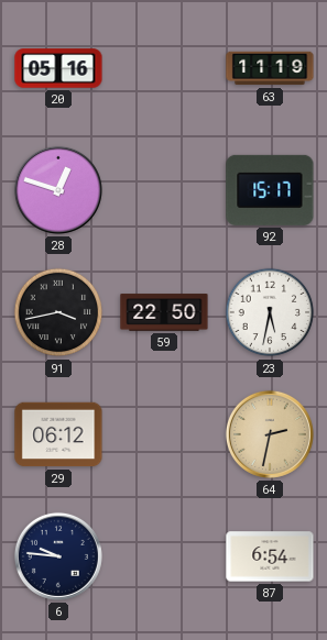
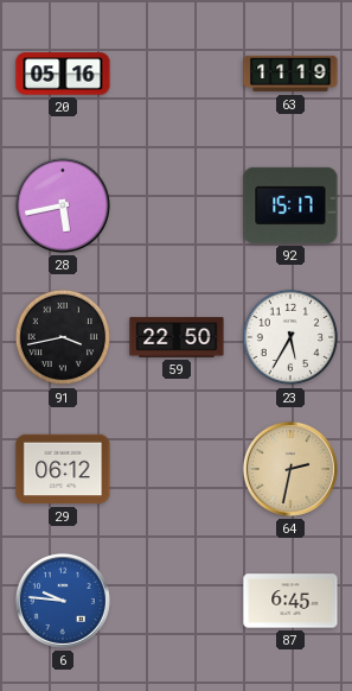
28: 12:48 -> 5:43 (63, 205)
23: 5:32 -> 5:35 (290, 337)
6 dial: navy -> blue (63, 601)
87: 6:54 -> 6:45 (290, 601)
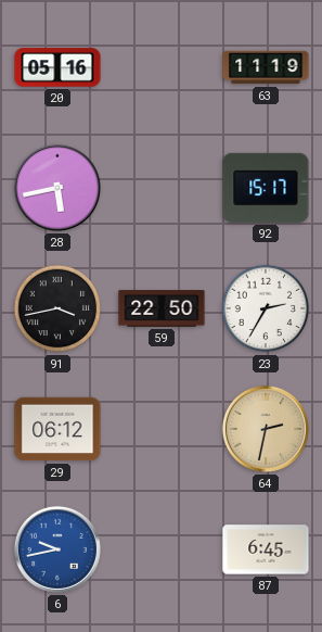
23: 5:35 -> 2:35 (266, 308)
6: 9:46 -> 9:43 (57, 549)
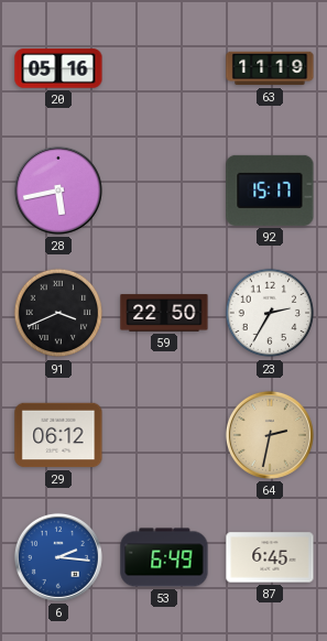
91: 3:43 -> 3:41 (58, 313)
6: 9:43 -> 2:16 (58, 557)
53: none -> 6:49 (164, 557)
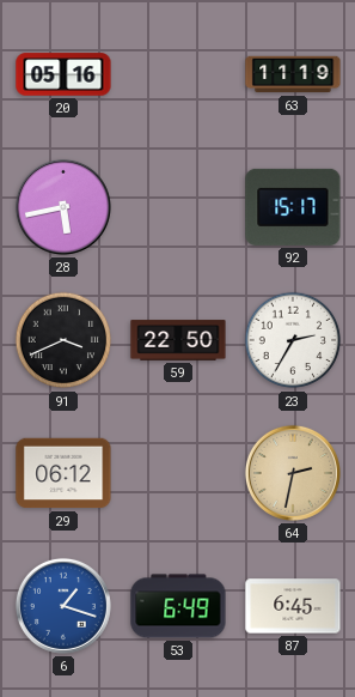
6: 2:16 -> 1:18 (63, 606)
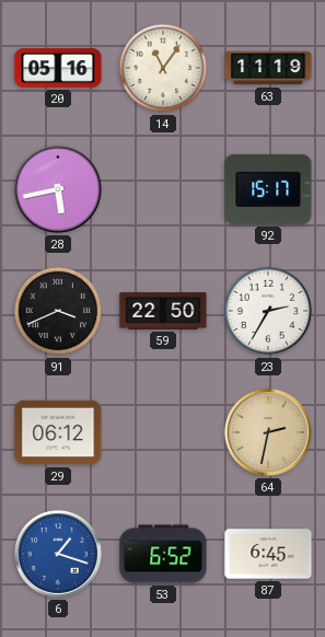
14: none -> 11:06 (163, 68)
53: 6:49 -> 6:52 (163, 554)
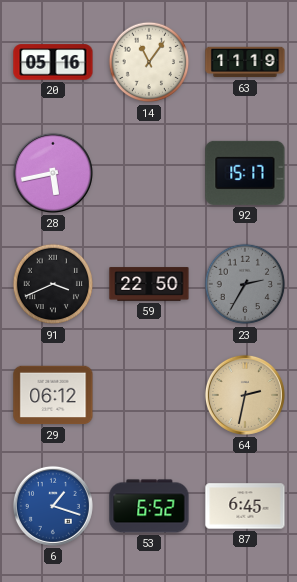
23 dial: white -> grey (245, 284)
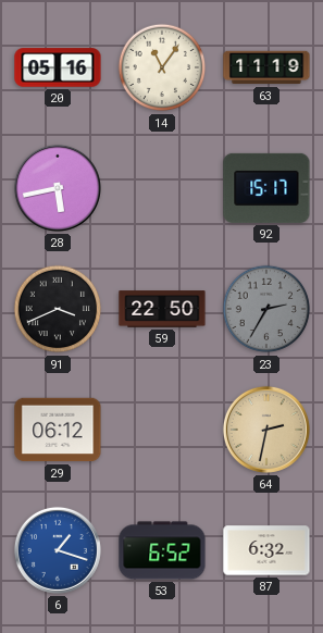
87: 6:45 -> 6:32 (266, 550)
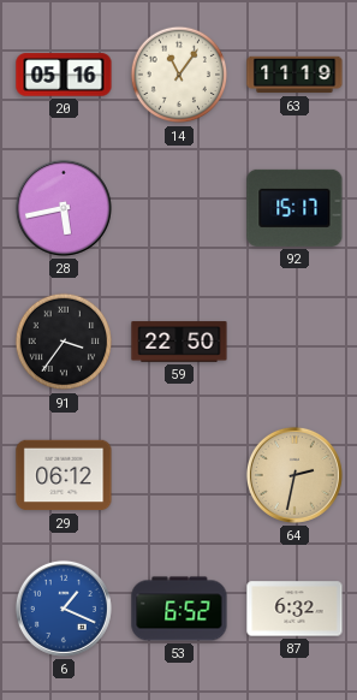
91: 3:41 -> 3:36 (64, 342)
23: 2:35 -> none (266, 309)
6: 1:18 -> 1:19 (64, 609)
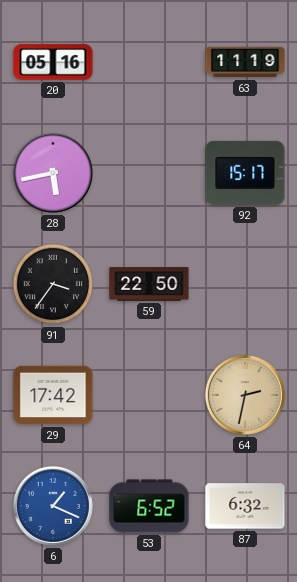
14: 11:06 -> none (179, 75)
29: 06:12 -> 17:42 (53, 395)
